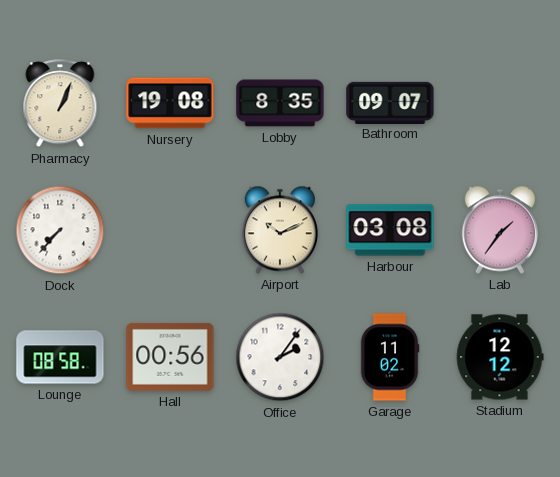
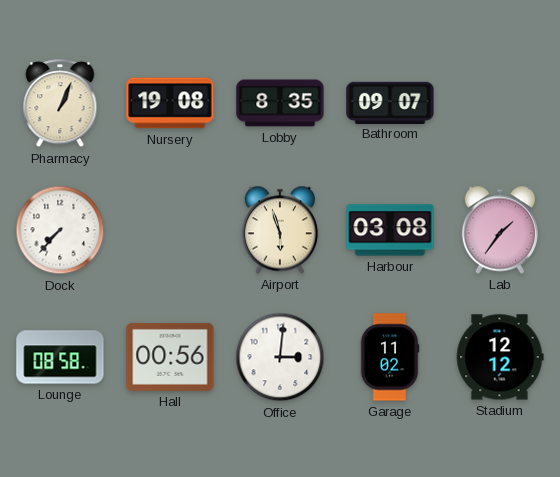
Airport: 10:11 -> 5:57 (279, 230)
Office: 2:06 -> 3:01 (280, 357)
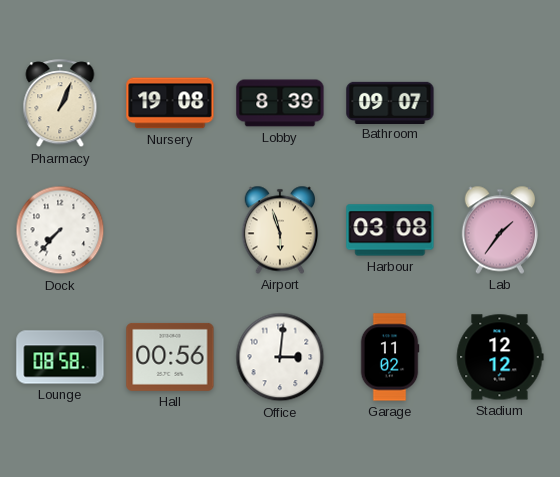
Lobby: 8:35 -> 8:39 (280, 103)
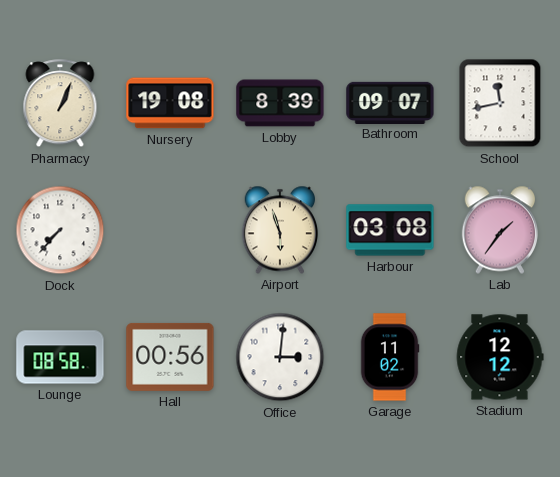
School: none -> 11:43 (500, 103)
